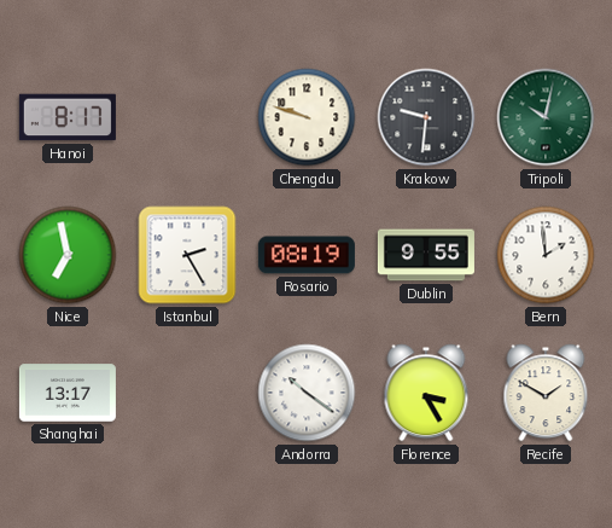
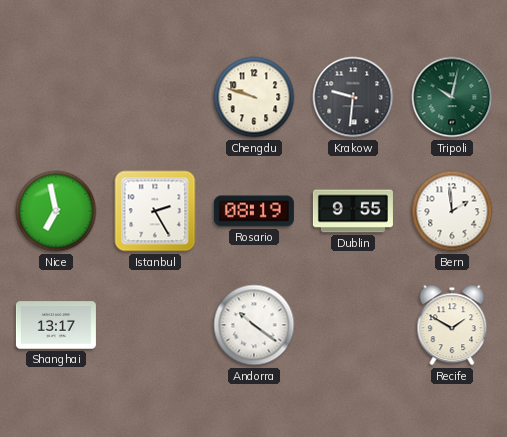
Hanoi: 8:17 -> none (68, 117)
Florence: 3:25 -> none (426, 393)
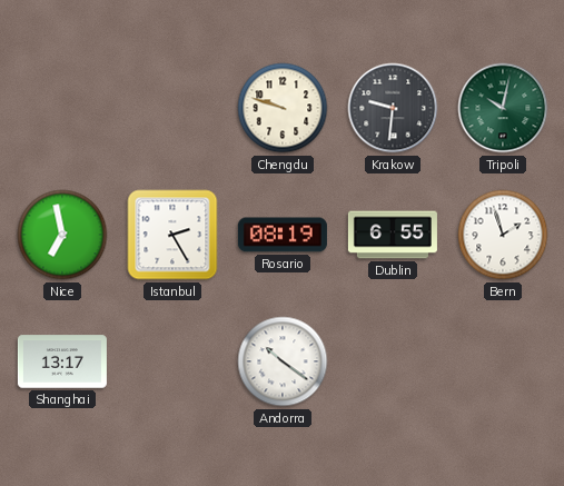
Dublin: 9:55 -> 6:55 (393, 235)
Bern: 1:59 -> 1:57 (503, 235)
Recife: 1:50 -> none (452, 325)
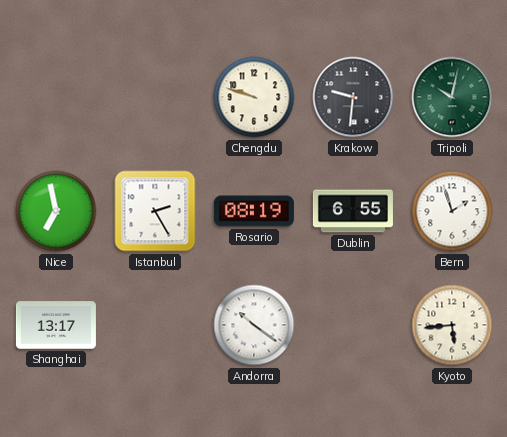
Kyoto: none -> 5:44 (452, 325)
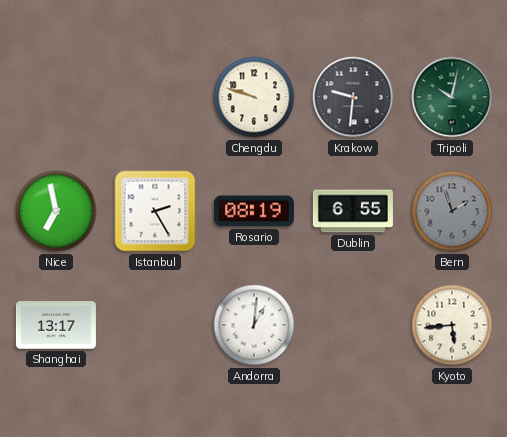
Bern dial: white -> grey (452, 211)
Andorra: 10:21 -> 1:01 (254, 325)
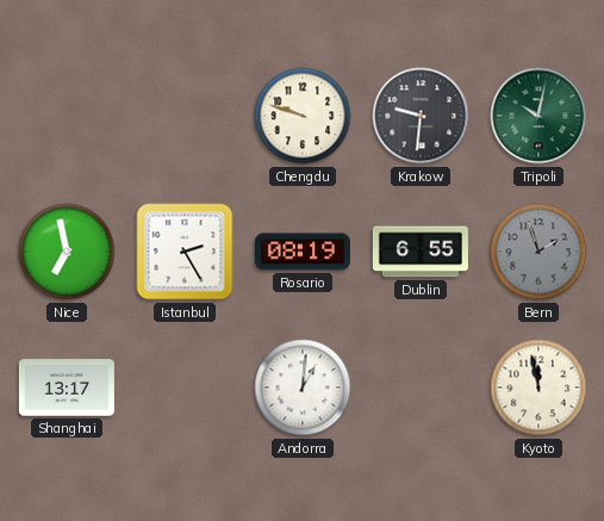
Kyoto: 5:44 -> 11:58 (538, 387)
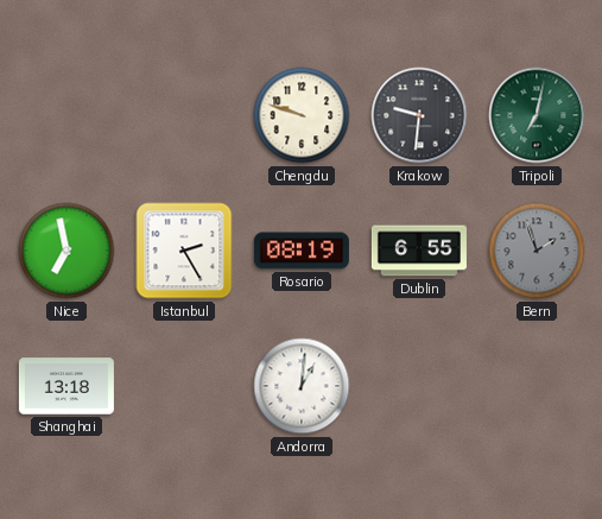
Tripoli: 10:02 -> 7:02 (537, 115)
Shanghai: 13:17 -> 13:18 (66, 386)
Kyoto: 11:58 -> none (538, 387)
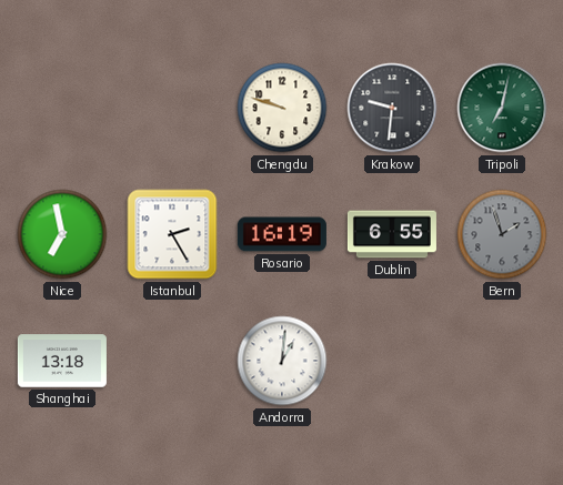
Rosario: 08:19 -> 16:19 (282, 234)
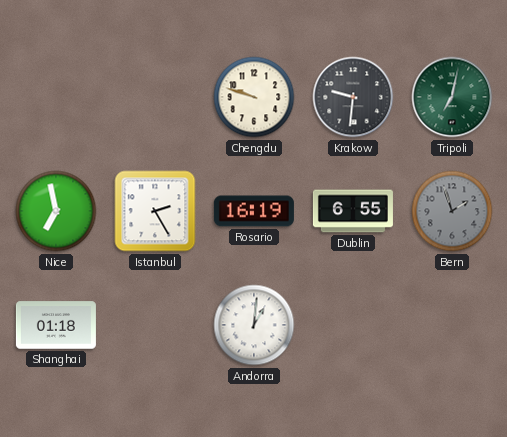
Shanghai: 13:18 -> 01:18 (56, 325)
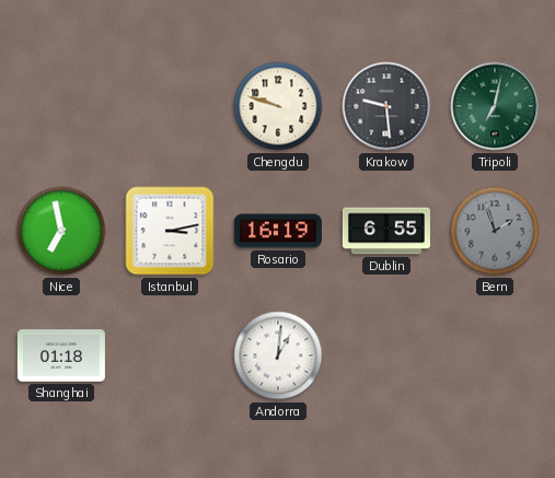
Krakow: 9:31 -> 9:29 (386, 106)
Istanbul: 2:25 -> 3:13 (170, 231)
